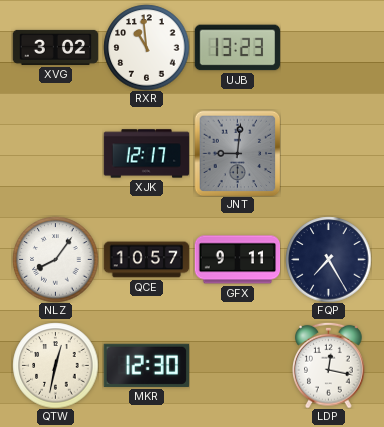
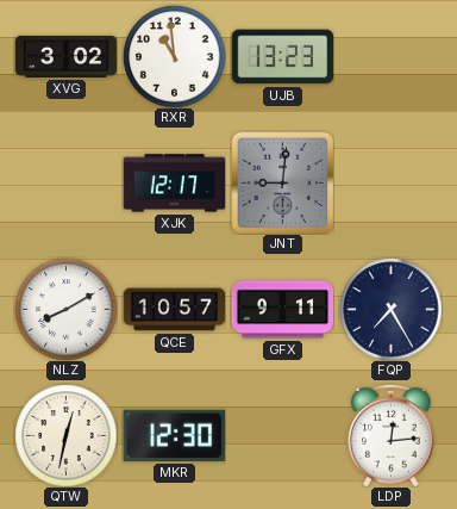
NLZ: 8:06 -> 8:10 (65, 309)
LDP: 12:17 -> 12:14 (392, 435)
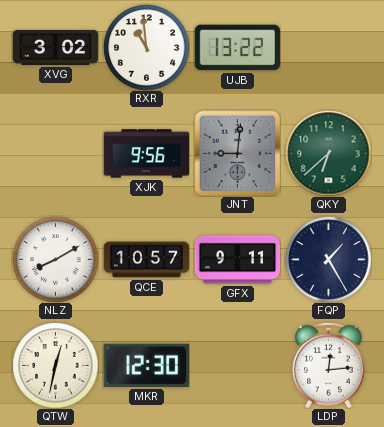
UJB: 13:23 -> 13:22 (237, 48)
XJK: 12:17 -> 9:56 (146, 154)
QKY: none -> 6:38 (328, 153)
FQP: 7:25 -> 1:25 (328, 259)
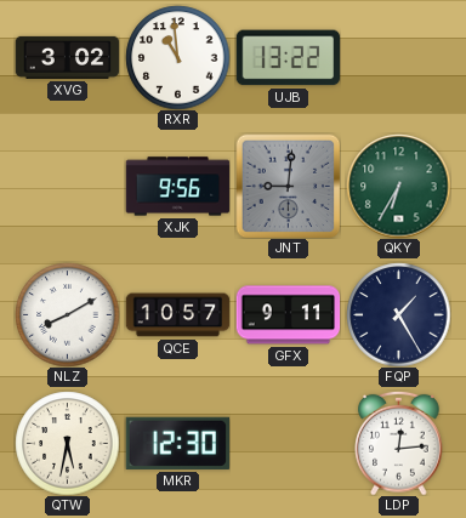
QKY: 6:38 -> 6:35 (398, 186)
QTW: 12:32 -> 5:32 (67, 443)
